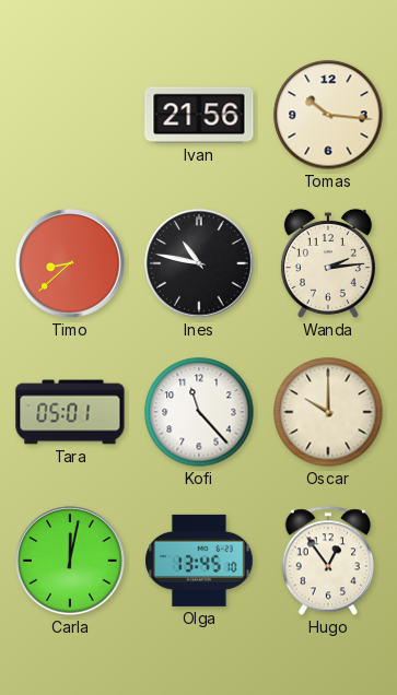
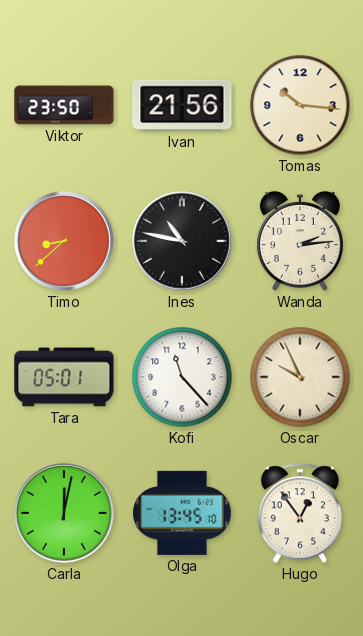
Viktor: none -> 23:50 (64, 105)
Oscar: 10:00 -> 9:56 (300, 377)
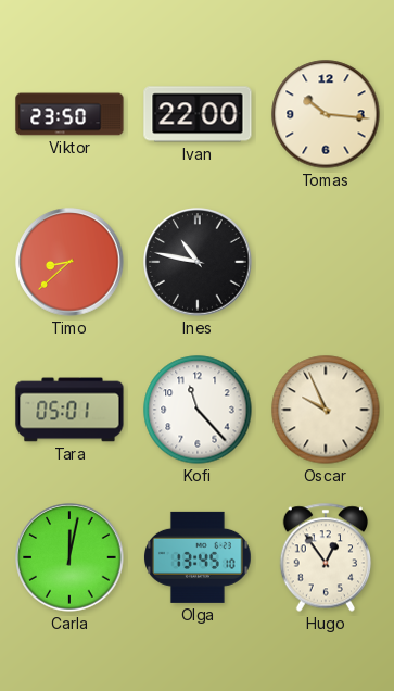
Ivan: 21:56 -> 22:00 (198, 114)
Wanda: 2:14 -> none (300, 241)
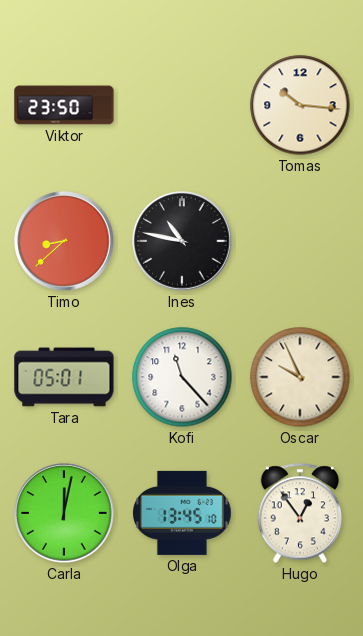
Ivan: 22:00 -> none (198, 114)
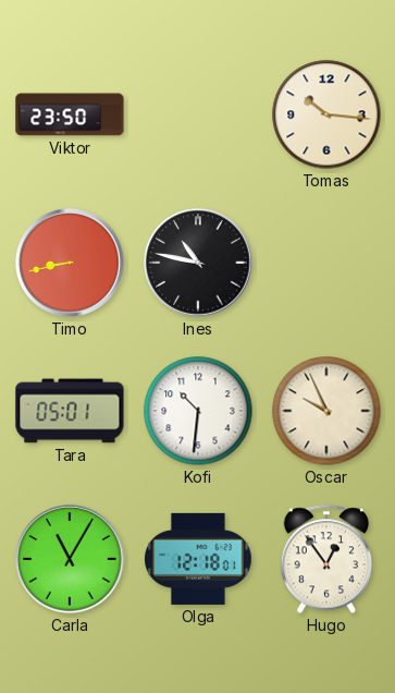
Timo: 8:38 -> 8:43 (70, 263)
Kofi: 11:23 -> 10:31 (198, 411)
Carla: 12:02 -> 11:05 (70, 559)
Olga: 13:45 -> 12:18 (199, 559)
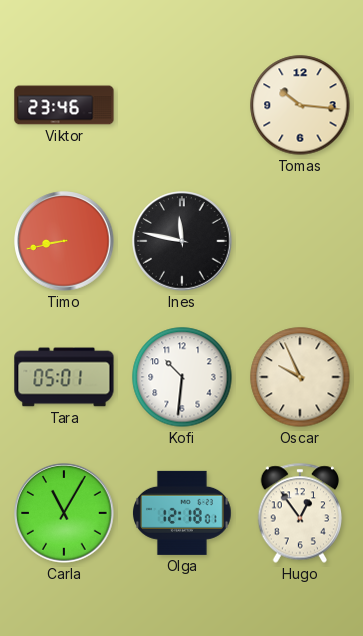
Viktor: 23:50 -> 23:46 (64, 105)
Ines: 10:47 -> 11:47 (182, 241)
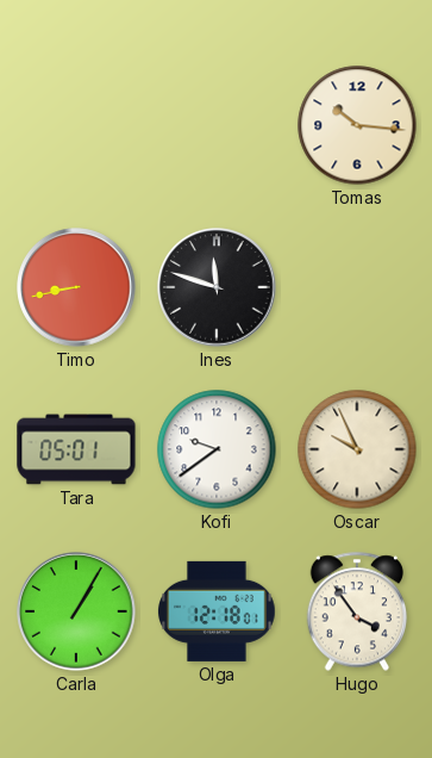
Viktor: 23:46 -> none (64, 105)
Ines: 11:47 -> 11:48 (217, 287)
Kofi: 10:31 -> 9:39 (217, 449)
Carla: 11:05 -> 1:05 (76, 611)
Hugo: 12:54 -> 3:54 (357, 611)
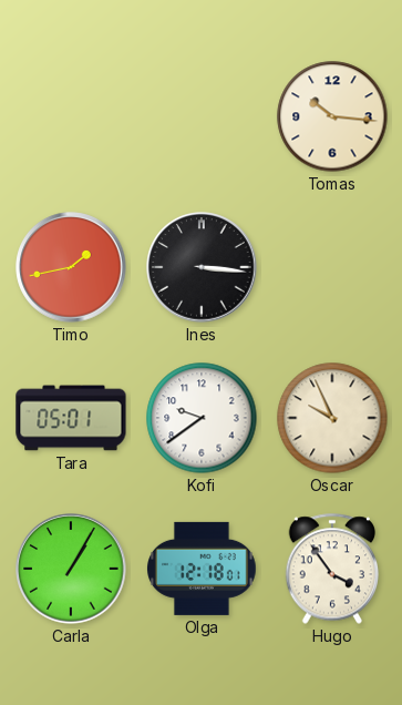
Timo: 8:43 -> 1:43 (71, 267)
Ines: 11:48 -> 3:16 (202, 267)
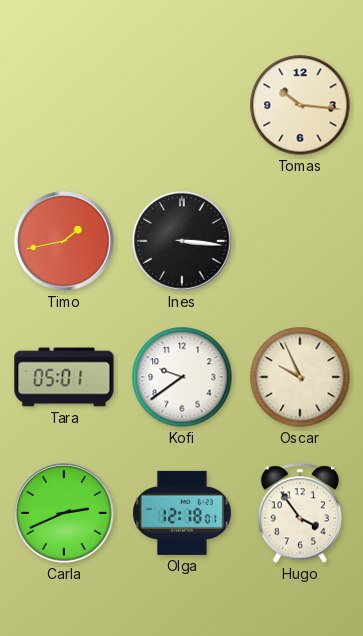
Carla: 1:05 -> 2:41 (64, 513)
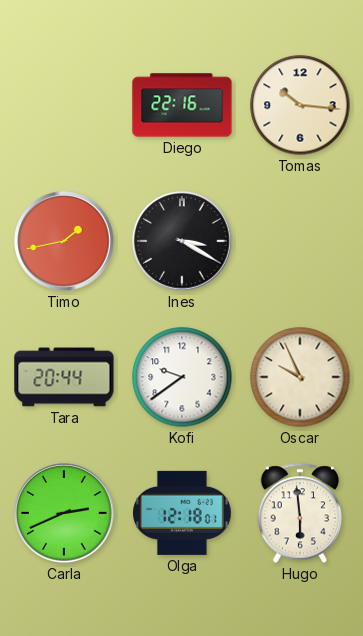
Diego: none -> 22:16 (182, 105)
Ines: 3:16 -> 3:20 (182, 241)
Tara: 05:01 -> 20:44 (64, 377)
Hugo: 3:54 -> 5:59 (300, 513)
